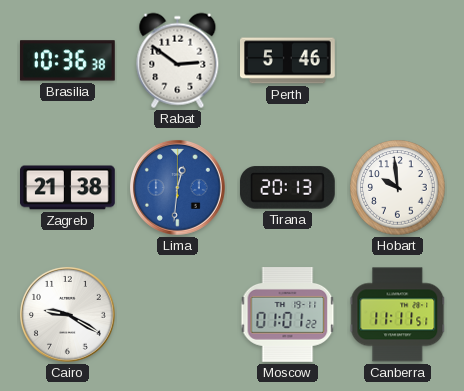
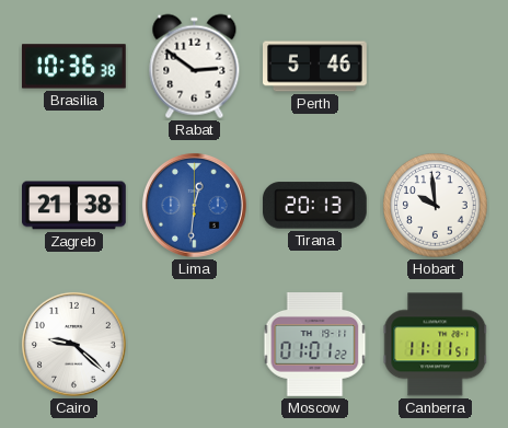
Cairo: 9:20 -> 9:22 (74, 345)
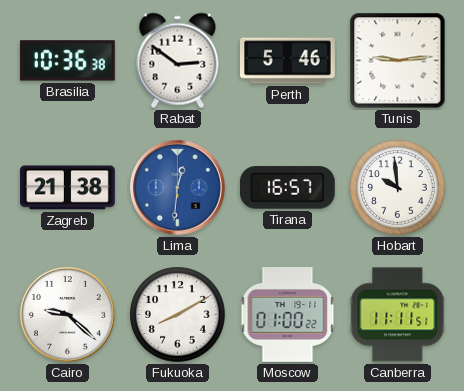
Tunis: none -> 9:14 (398, 61)
Tirana: 20:13 -> 16:57 (287, 188)
Fukuoka: none -> 8:10 (178, 315)
Moscow: 01:01 -> 01:00 (288, 315)
